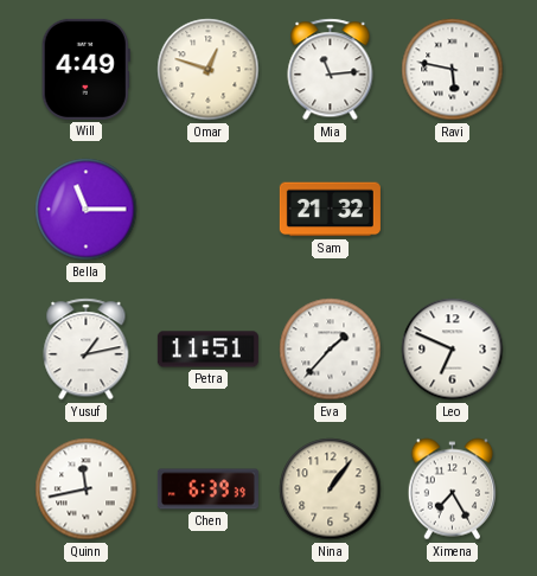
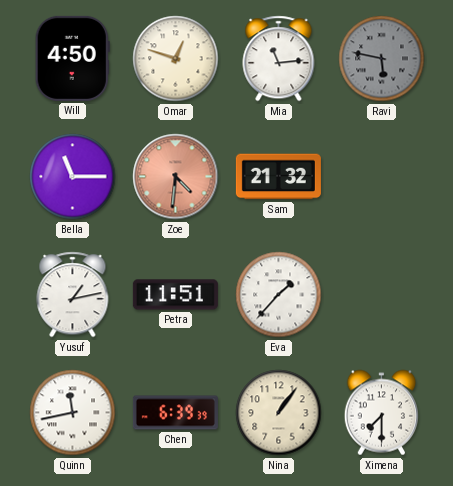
Will: 4:49 -> 4:50 (72, 58)
Ravi dial: white -> grey (382, 59)
Zoe: none -> 4:31 (176, 177)
Leo: 6:49 -> none (453, 350)
Ximena: 7:25 -> 7:30 (381, 413)
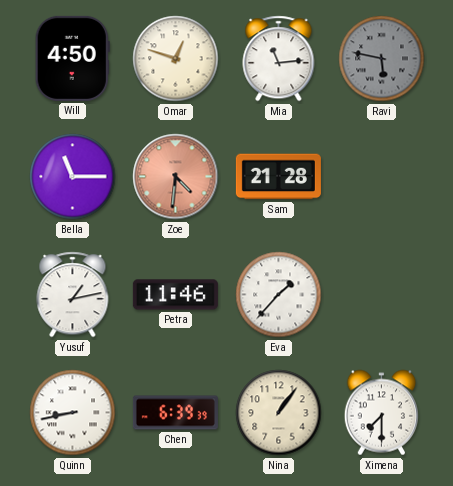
Sam: 21:32 -> 21:28 (278, 177)
Petra: 11:51 -> 11:46 (175, 295)
Quinn: 11:43 -> 8:43 (73, 413)
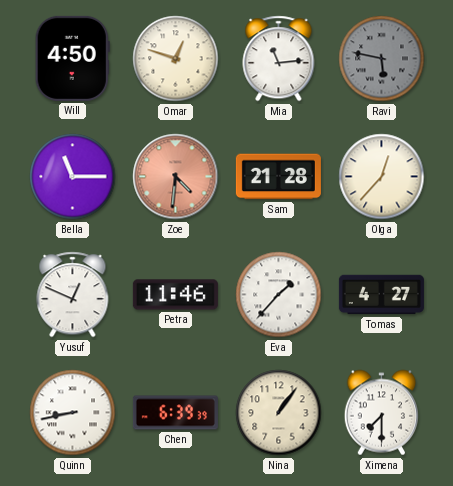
Olga: none -> 12:37 (382, 177)
Yusuf: 1:13 -> 12:49 (73, 295)
Tomas: none -> 4:27 (381, 295)
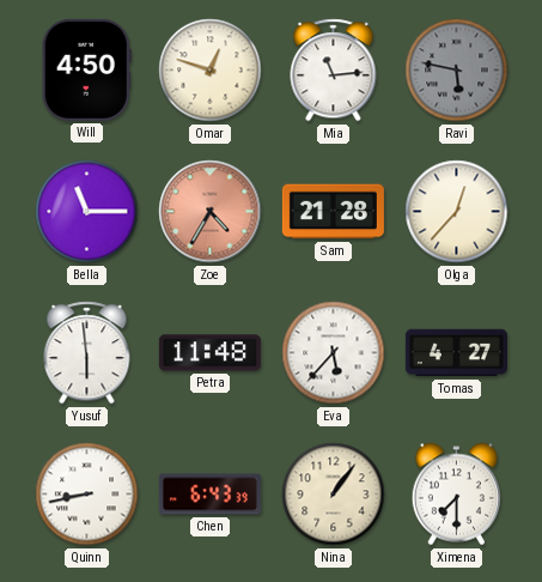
Zoe: 4:31 -> 4:35 (211, 212)
Yusuf: 12:49 -> 5:59 (87, 353)
Petra: 11:46 -> 11:48 (209, 353)
Eva: 1:37 -> 5:37 (334, 353)
Chen: 6:39 -> 6:43 (209, 495)
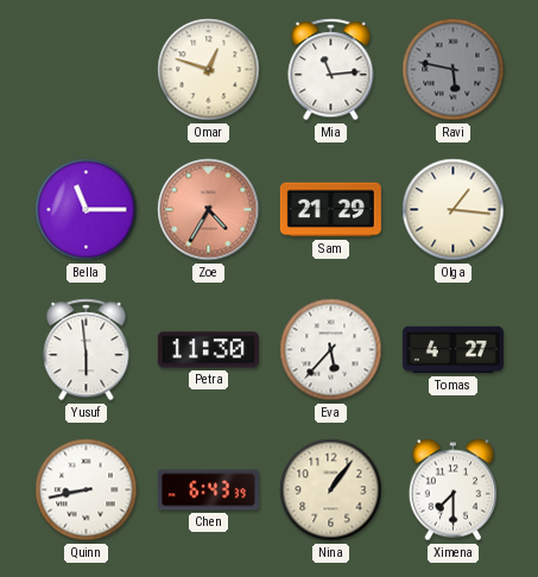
Will: 4:50 -> none (86, 69)
Sam: 21:28 -> 21:29 (330, 210)
Olga: 12:37 -> 1:16 (454, 210)
Petra: 11:48 -> 11:30 (208, 350)
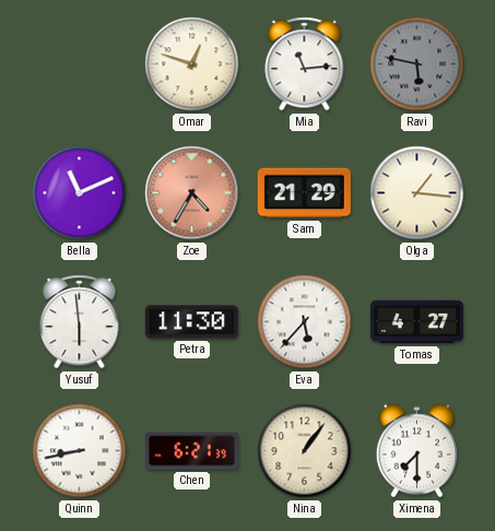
Bella: 11:15 -> 11:11 (80, 193)
Chen: 6:43 -> 6:21 (191, 451)
